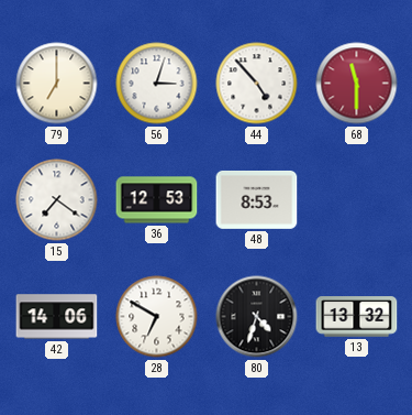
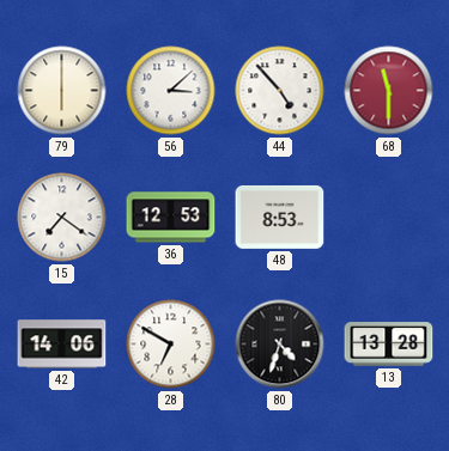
79: 7:00 -> 6:00 (62, 91)
56: 3:03 -> 3:08 (171, 91)
13: 13:32 -> 13:28 (389, 345)
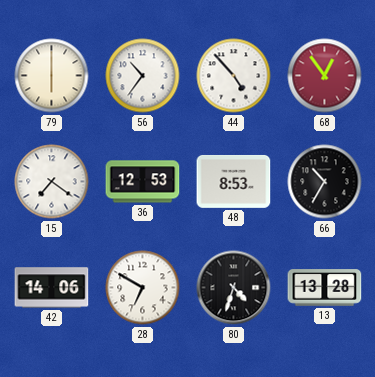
56: 3:08 -> 10:36 (143, 76)
68: 11:30 -> 12:54 (325, 76)
66: none -> 10:35 (325, 182)
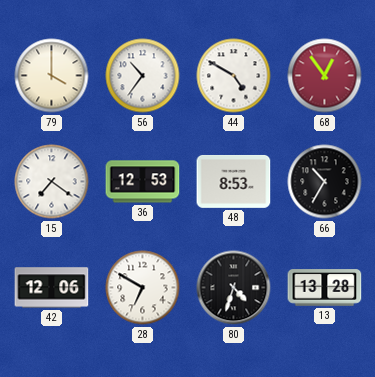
79: 6:00 -> 4:00 (52, 76)
44: 4:53 -> 4:50 (234, 76)
42: 14:06 -> 12:06 (52, 288)
